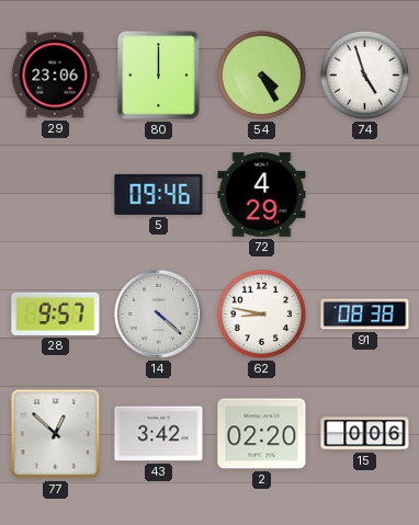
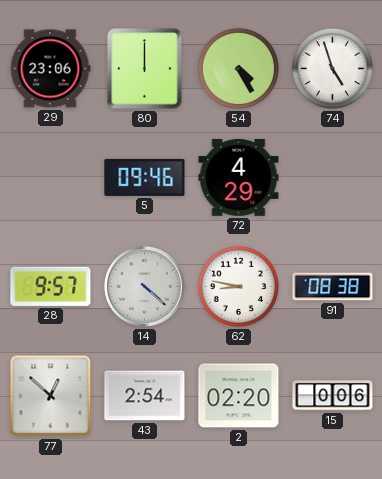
43: 3:42 -> 2:54 (145, 396)
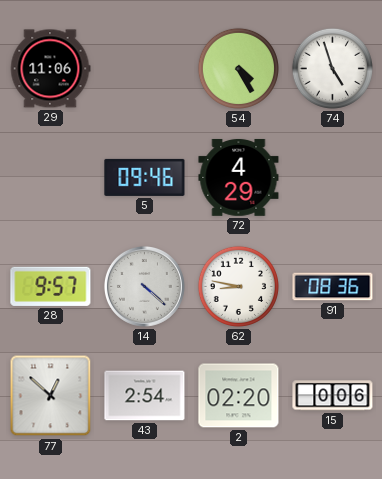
29: 23:06 -> 11:06 (50, 69)
80: 12:00 -> none (145, 69)
91: 08:38 -> 08:36 (333, 287)
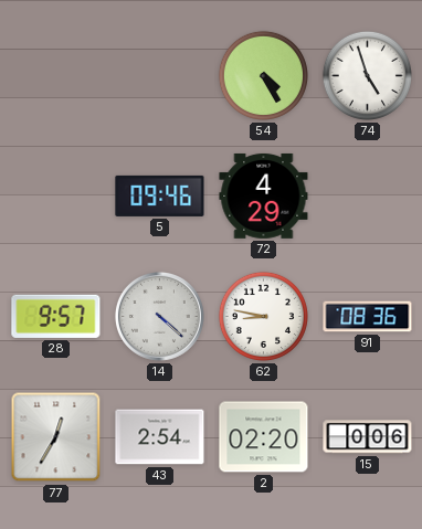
29: 11:06 -> none (50, 69)
77: 12:52 -> 12:35 (56, 437)
